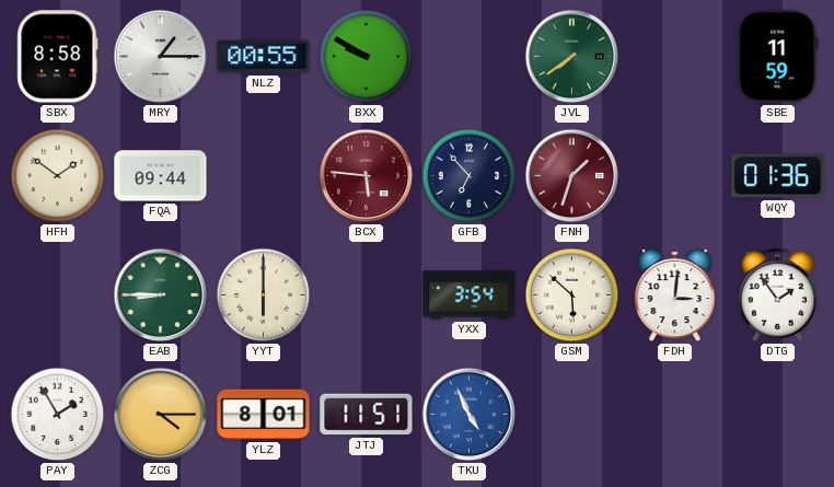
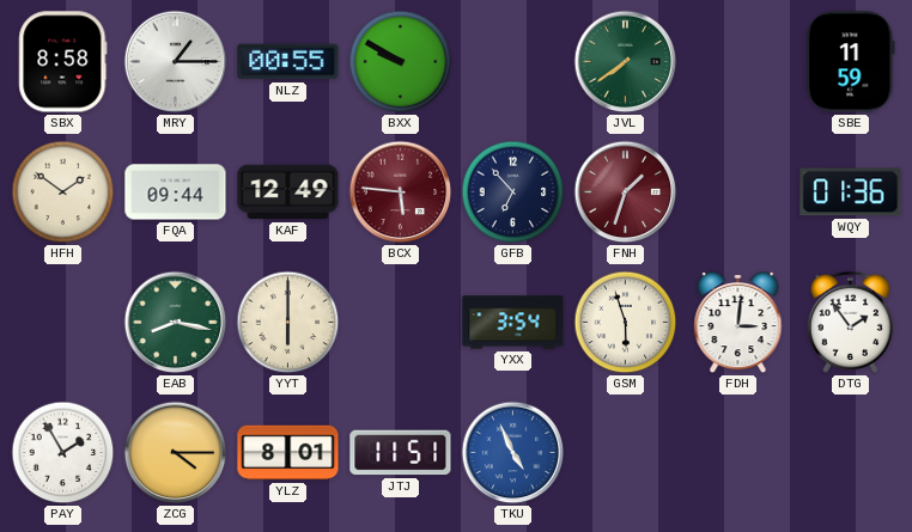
KAF: none -> 12:49 (288, 192)
EAB: 8:45 -> 8:17 (176, 323)
GSM: 5:52 -> 5:57 (626, 323)
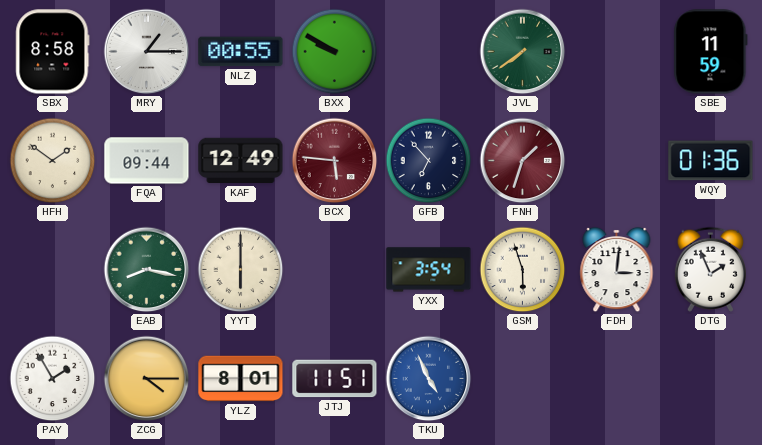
DTG: 1:54 -> 1:56 (710, 269)
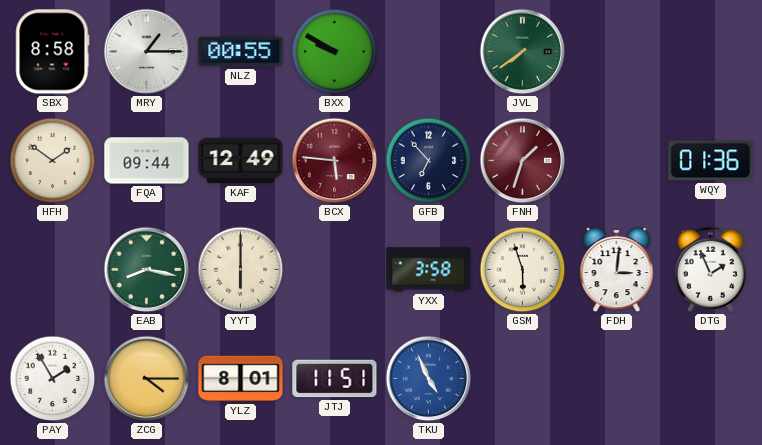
SBE: 11:59 -> none (711, 52)
YXX: 3:54 -> 3:58 (429, 270)
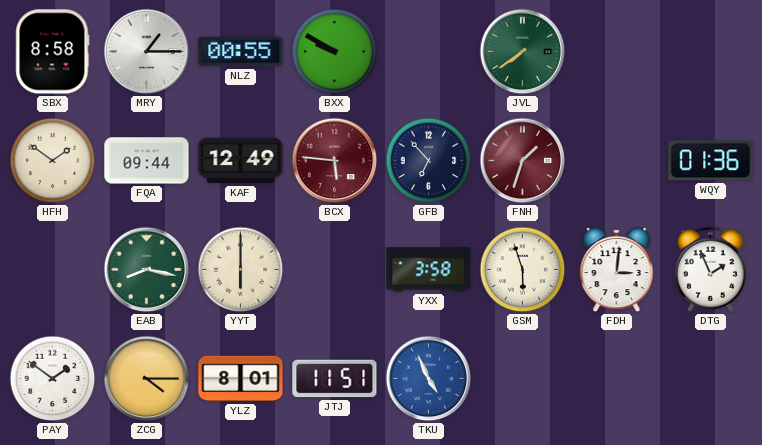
PAY: 1:55 -> 1:51 (53, 379)
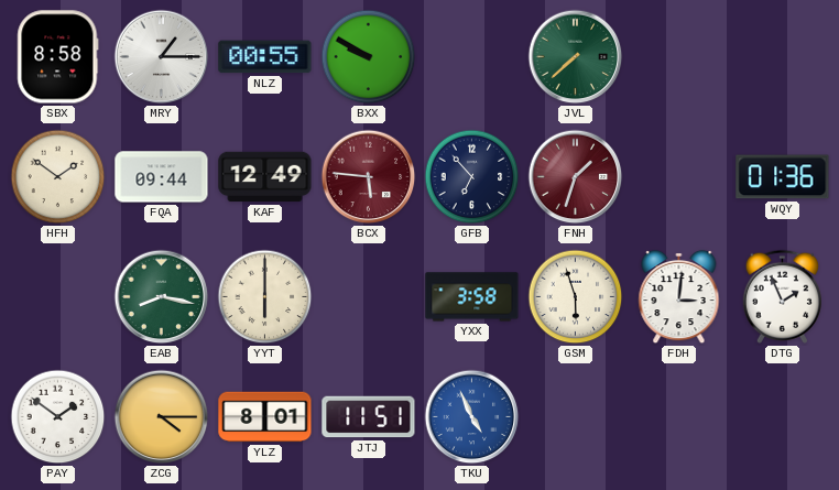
JVL: 7:39 -> 7:38 (576, 57)
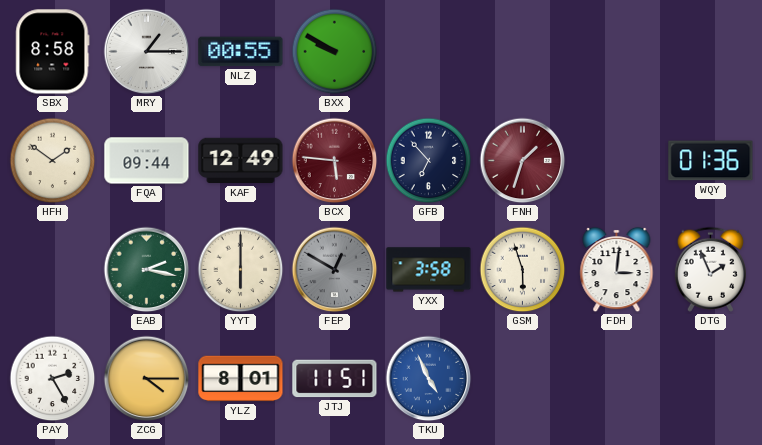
JVL: 7:38 -> none (576, 57)
EAB: 8:17 -> 2:17 (147, 270)
FEP: none -> 12:50 (335, 270)
PAY: 1:51 -> 2:25 (53, 379)
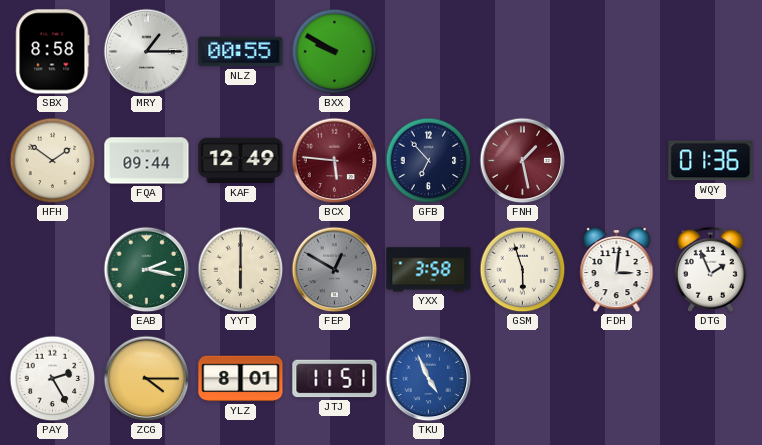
FNH: 1:33 -> 1:28 (523, 161)
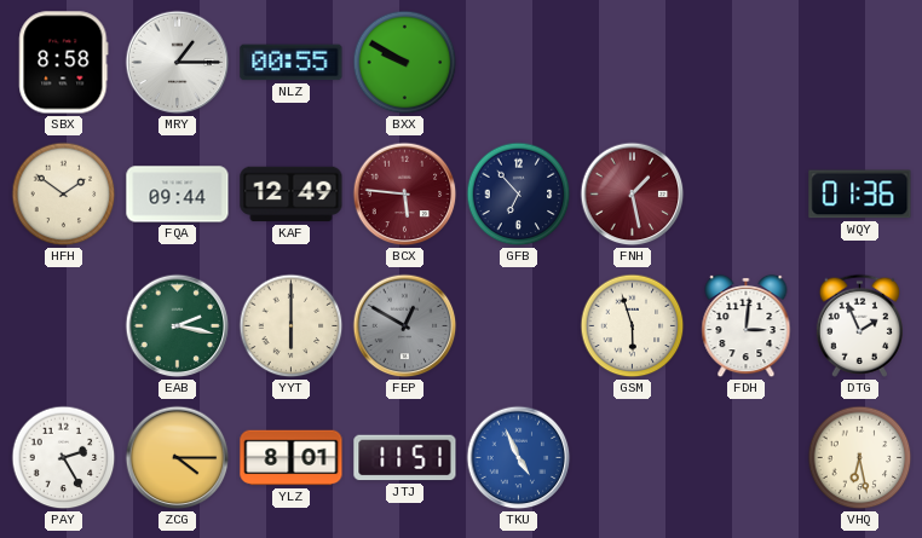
YXX: 3:58 -> none (429, 270)
VHQ: none -> 6:28 (860, 458)
